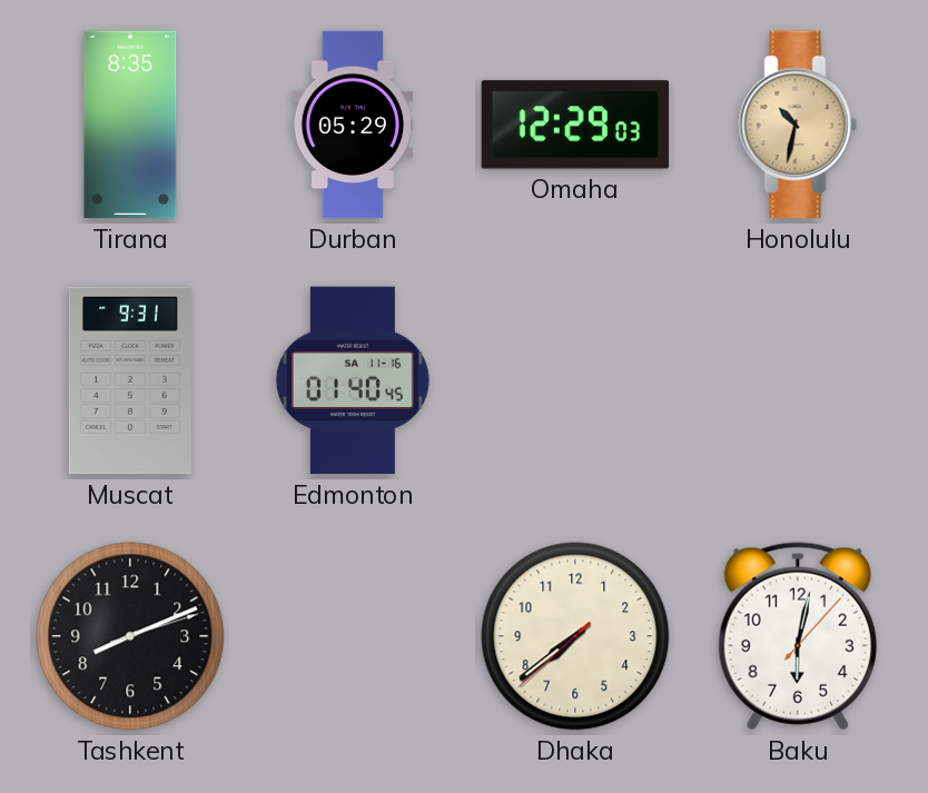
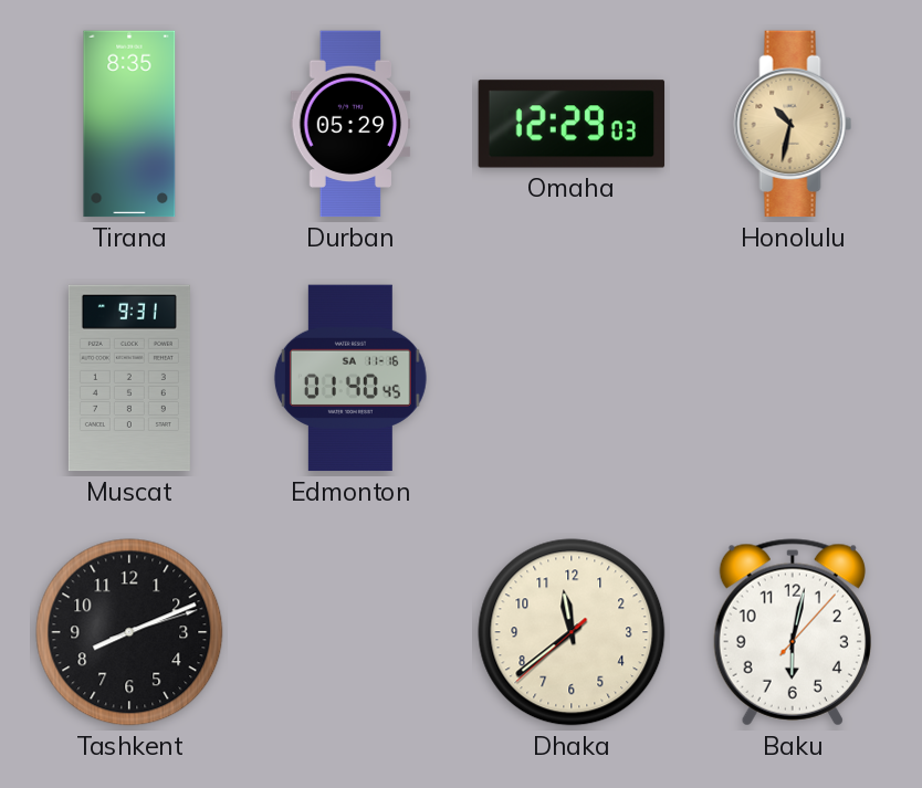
Dhaka: 7:38 -> 11:38 (572, 632)
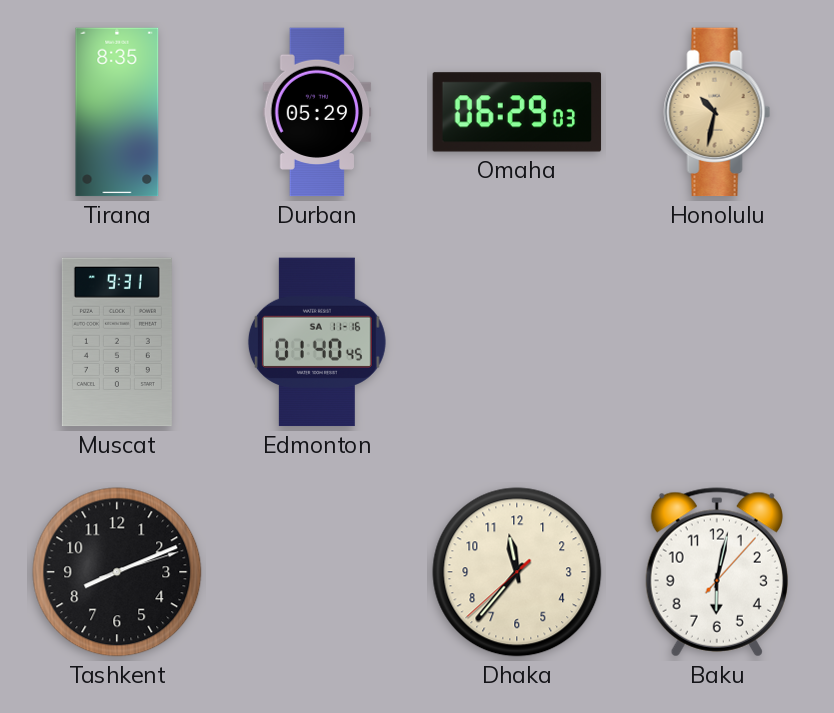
Omaha: 12:29 -> 06:29 (517, 112)
Dhaka: 11:38 -> 11:36 (517, 572)
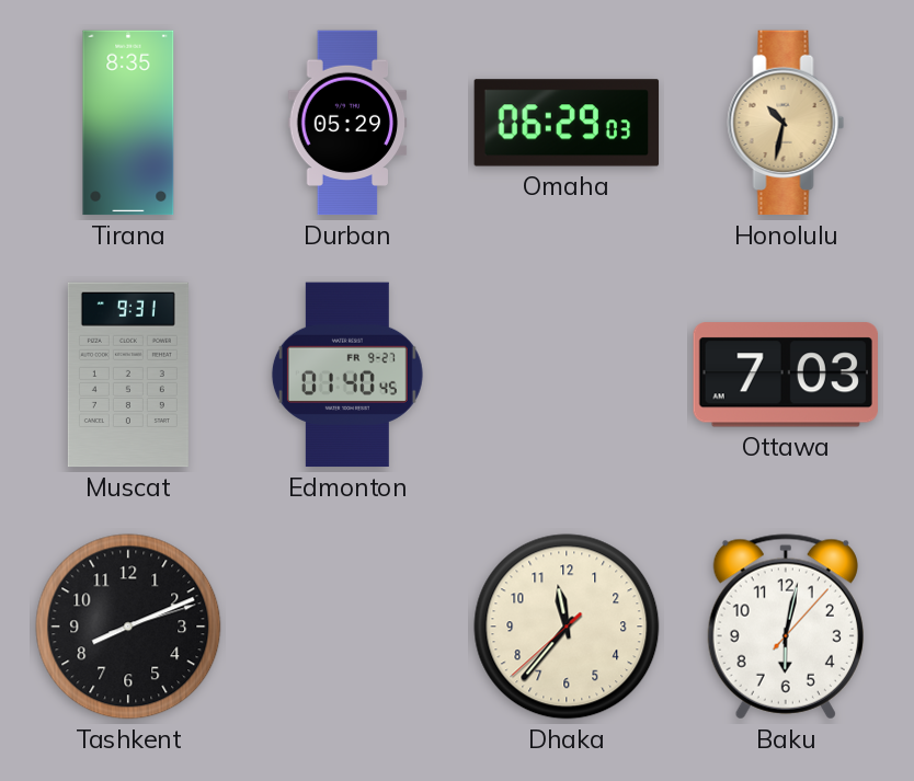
Edmonton date: SA 11-16 -> FR 9-27 (347, 375)
Ottawa: none -> 7:03 (786, 375)
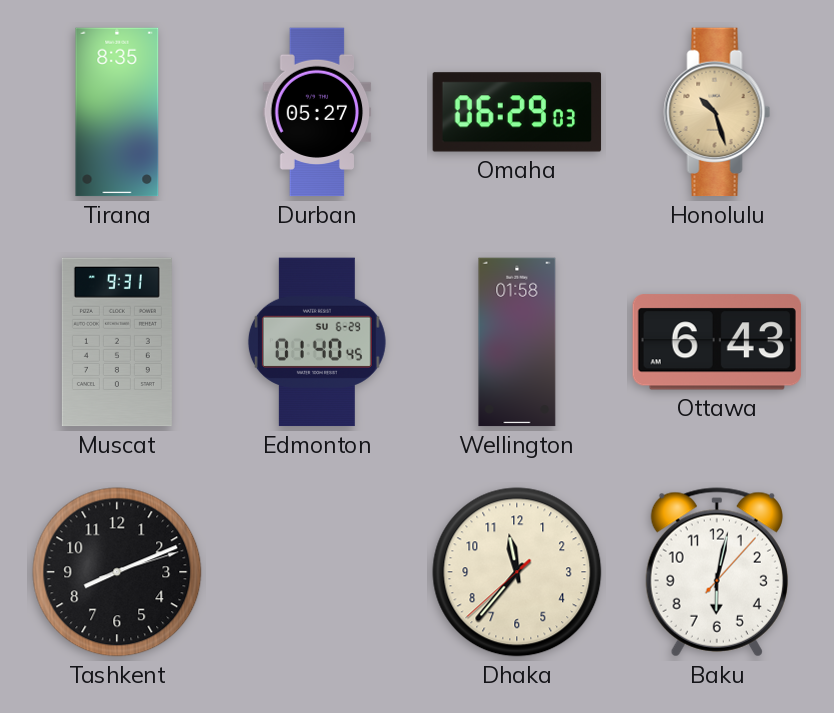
Durban: 05:29 -> 05:27 (317, 112)
Honolulu: 10:32 -> 10:27 (717, 112)
Edmonton date: FR 9-27 -> SU 6-29 (317, 342)
Wellington: none -> 01:58 (517, 342)
Ottawa: 7:03 -> 6:43 (717, 342)
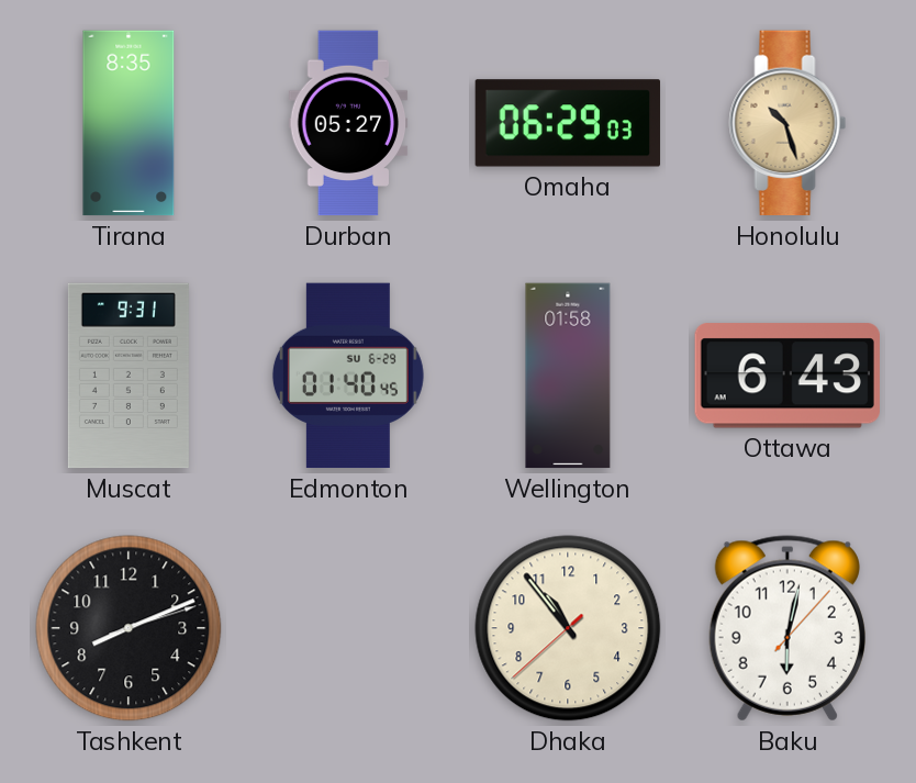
Dhaka: 11:36 -> 10:53 (568, 628)
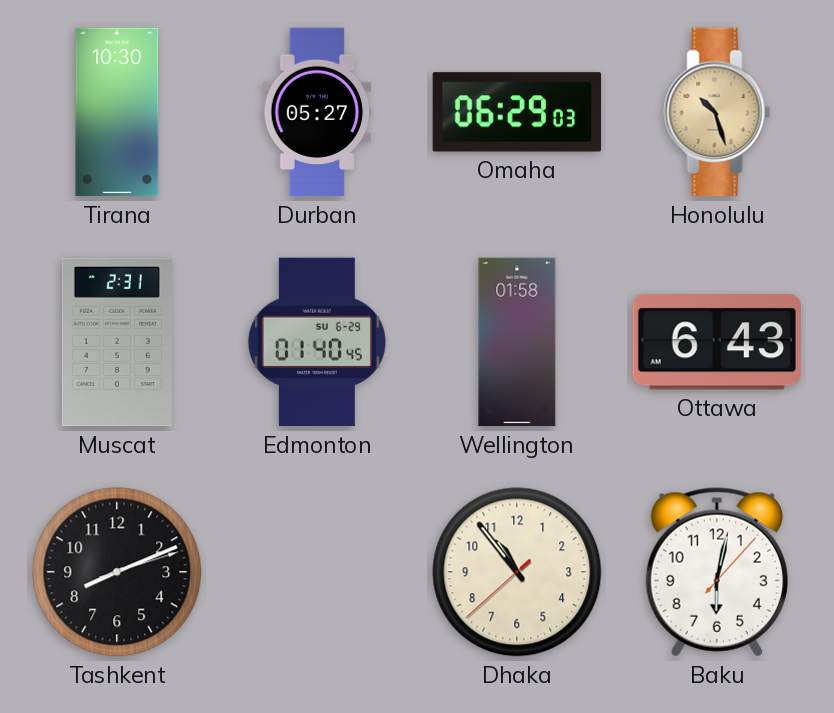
Tirana: 8:35 -> 10:30 (117, 112)
Muscat: 9:31 -> 2:31 (117, 342)
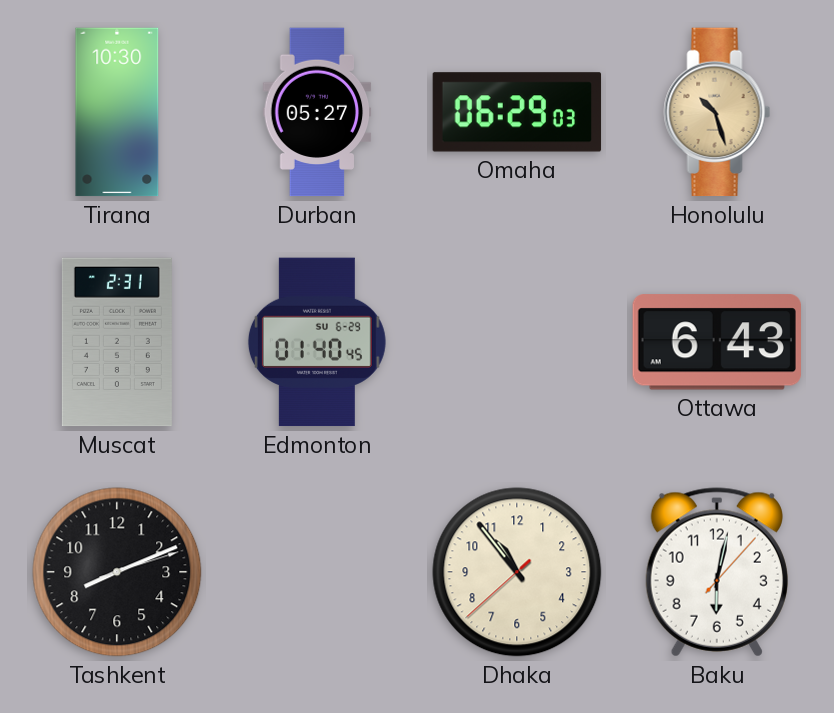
Wellington: 01:58 -> none (517, 342)
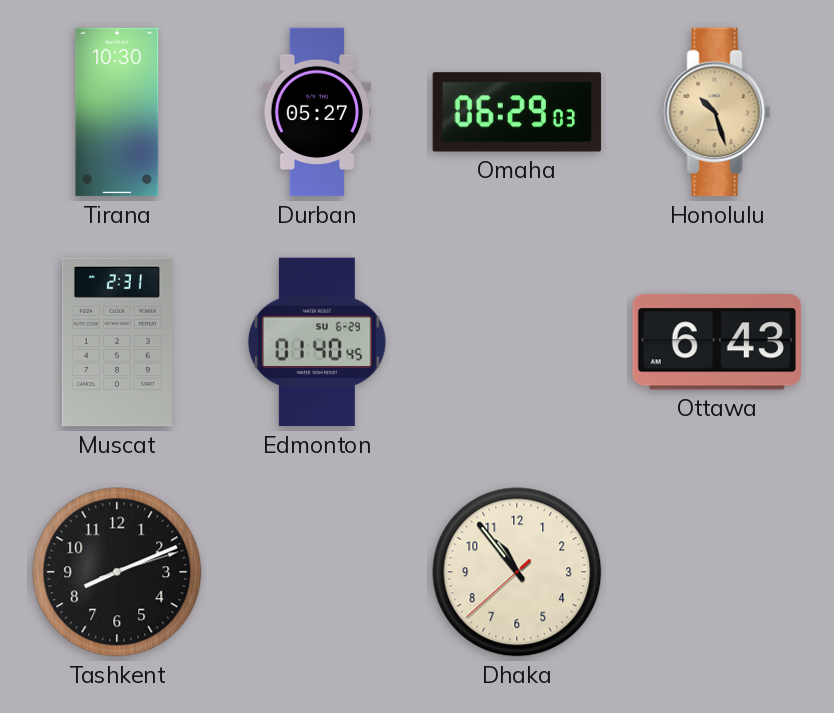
Baku: 6:02 -> none (717, 572)
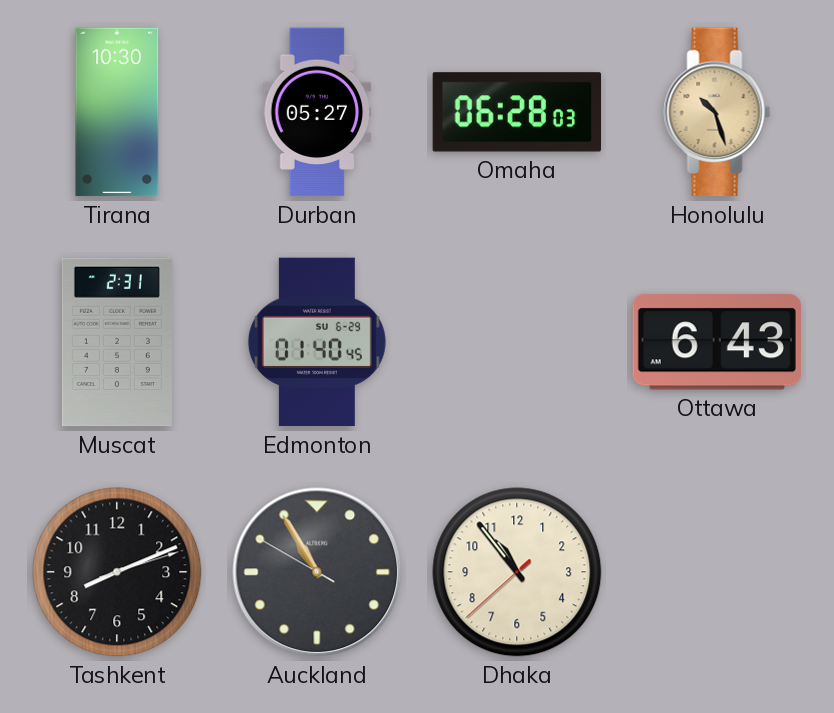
Omaha: 06:29 -> 06:28 (517, 112)
Auckland: none -> 10:54 (317, 572)
